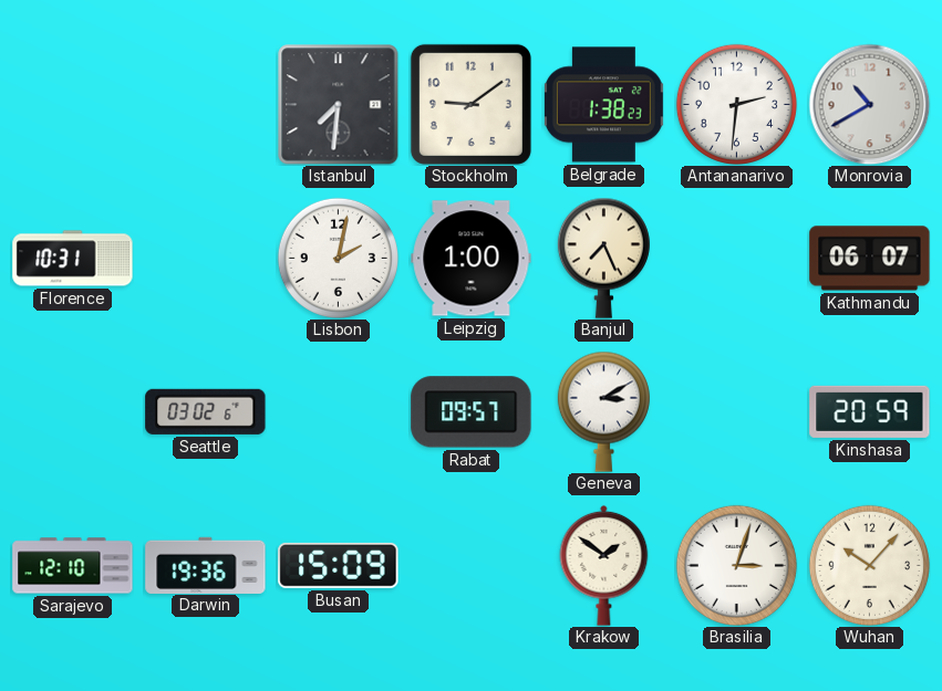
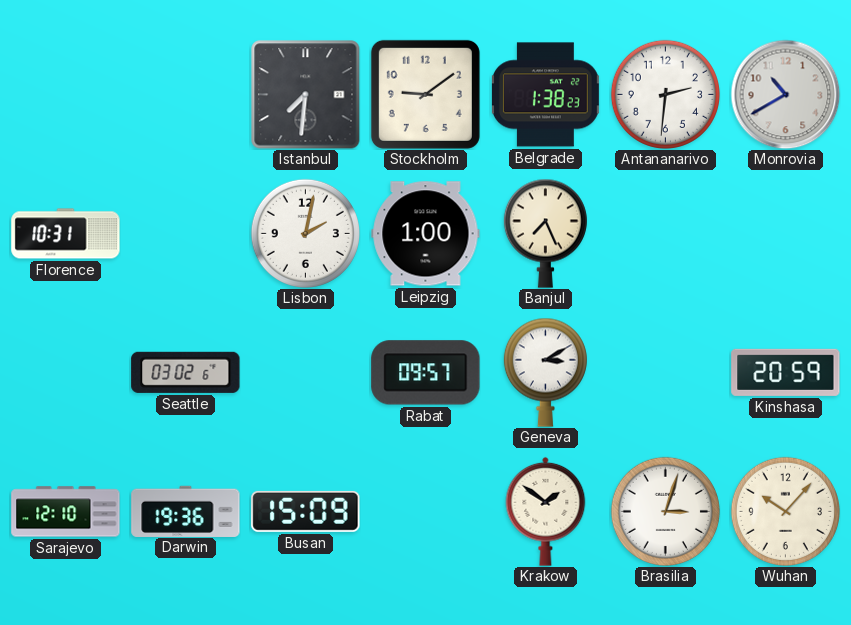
Kathmandu: 06:07 -> none (870, 259)
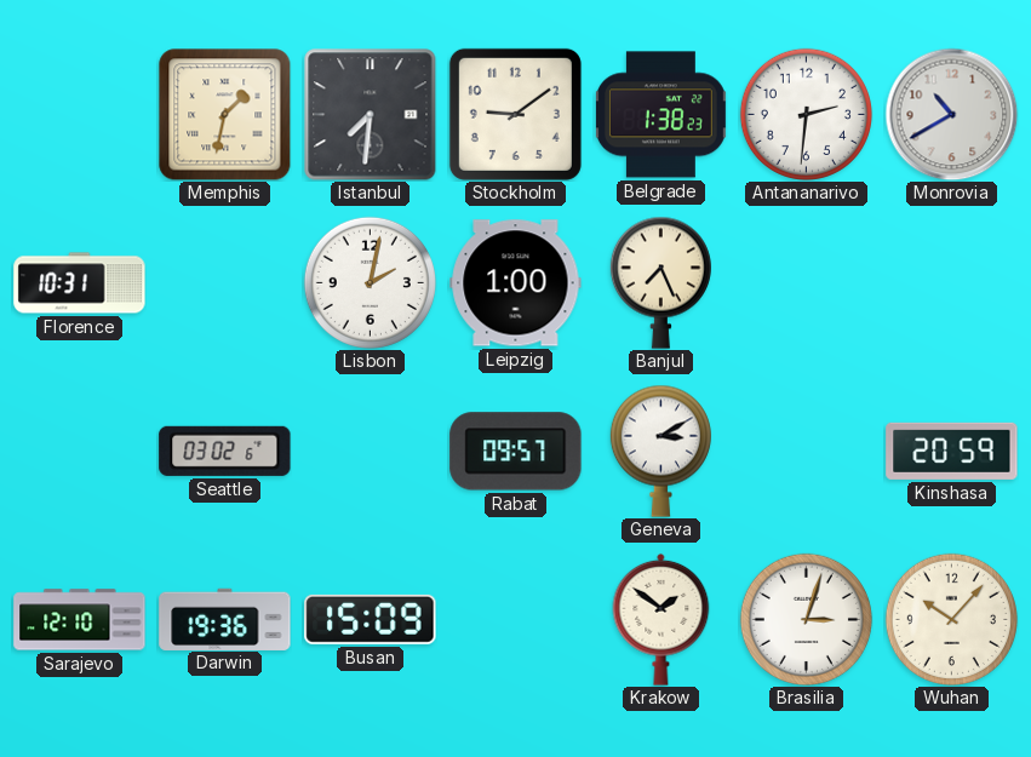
Memphis: none -> 1:32 (224, 114)
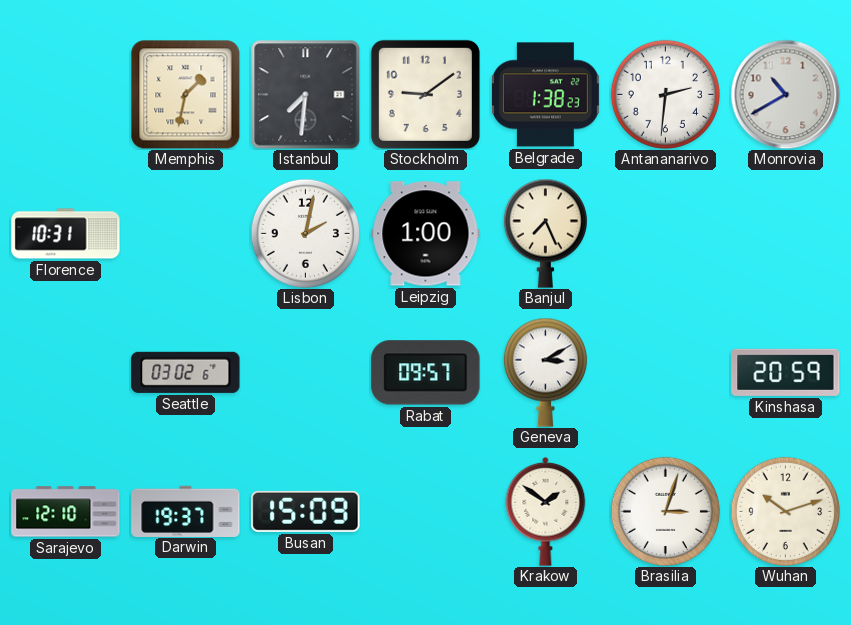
Darwin: 19:36 -> 19:37 (186, 511)
Wuhan: 10:07 -> 10:12 (785, 511)
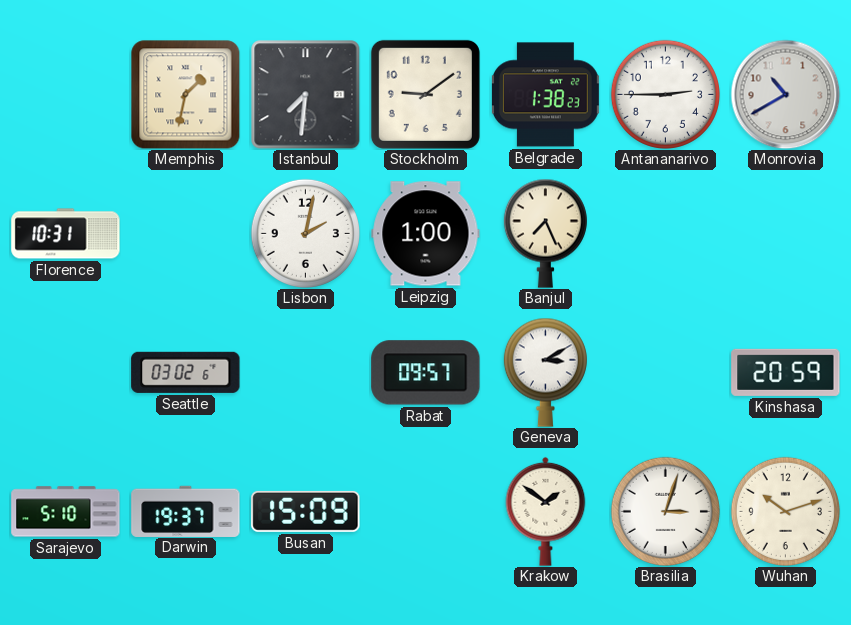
Antananarivo: 2:31 -> 2:45 (665, 94)
Sarajevo: 12:10 -> 5:10 (66, 512)
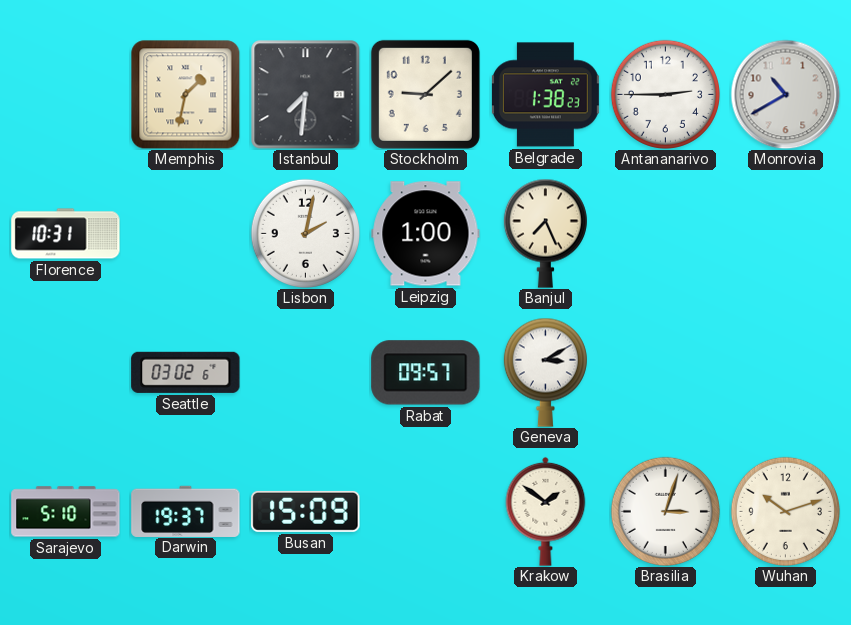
Stockholm: 9:09 -> 9:08 (425, 94)
Kinshasa: 20:59 -> none (786, 372)
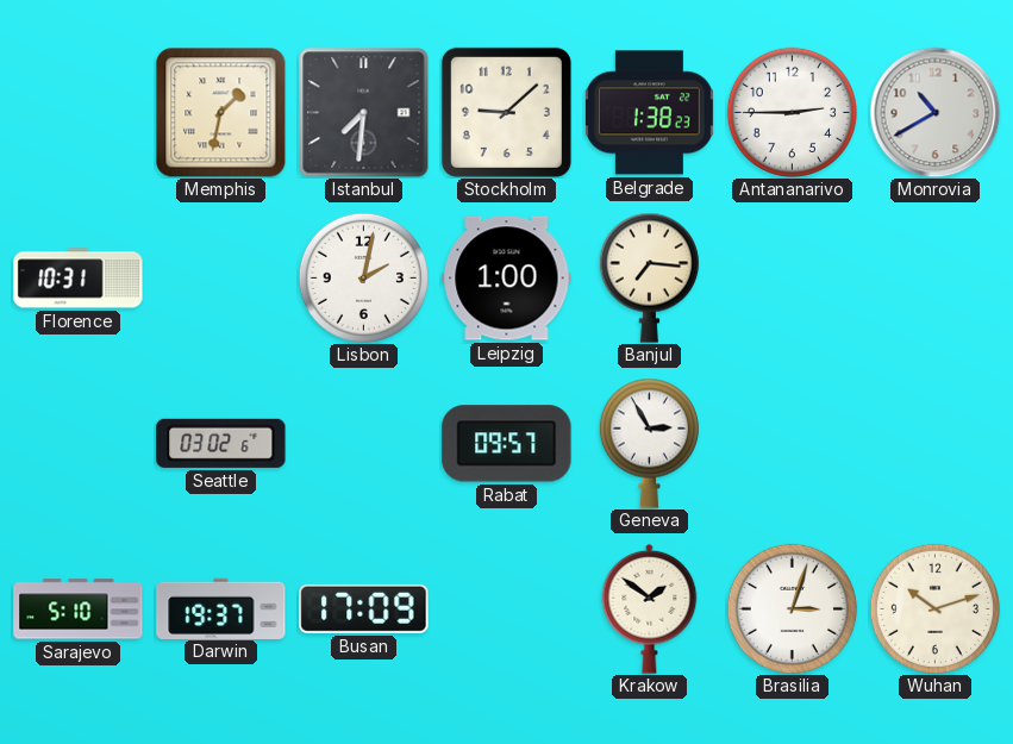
Banjul: 7:26 -> 7:16 (649, 277)
Geneva: 3:10 -> 2:55 (649, 443)
Busan: 15:09 -> 17:09 (364, 608)
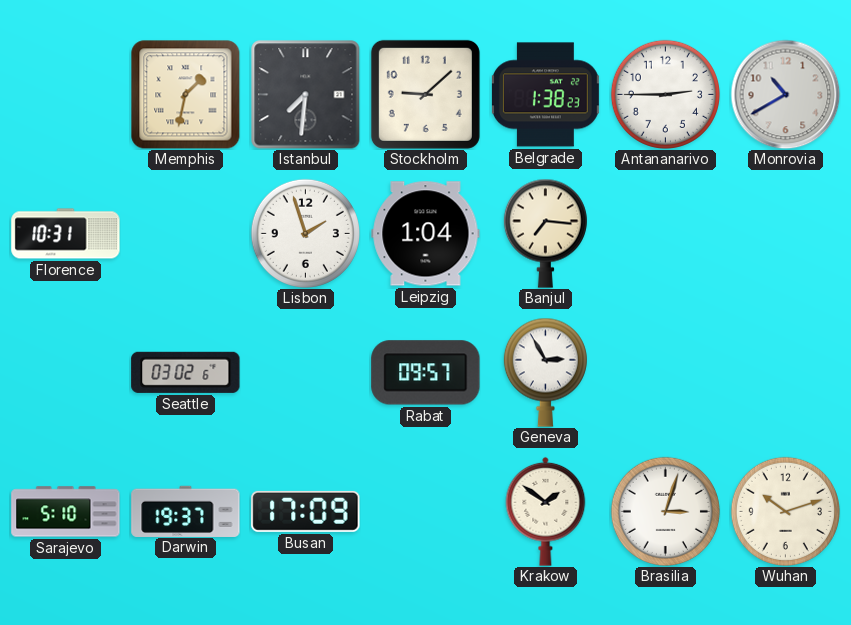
Lisbon: 2:02 -> 1:57 (305, 233)
Leipzig: 1:00 -> 1:04 (426, 234)
